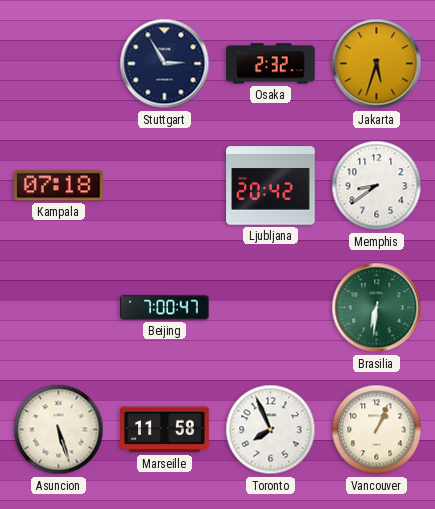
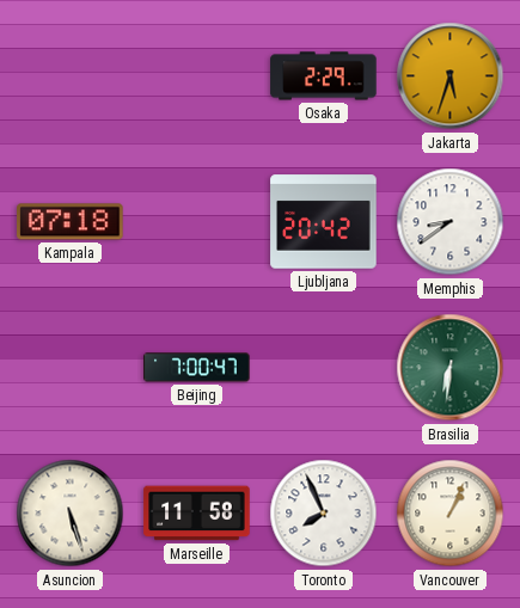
Stuttgart: 2:55 -> none (165, 64)
Osaka: 2:32 -> 2:29 (324, 76)
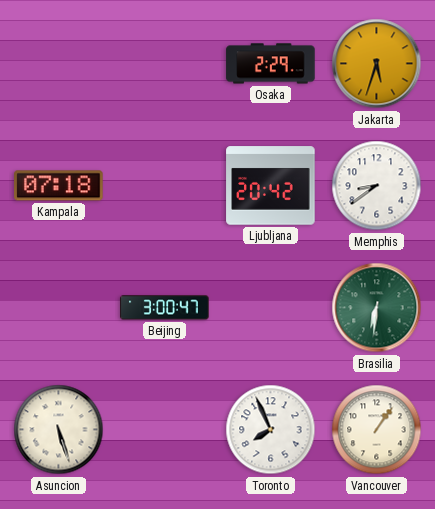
Beijing: 7:00 -> 3:00 (165, 308)
Marseille: 11:58 -> none (197, 514)
Vancouver: 1:04 -> 1:06 (377, 430)
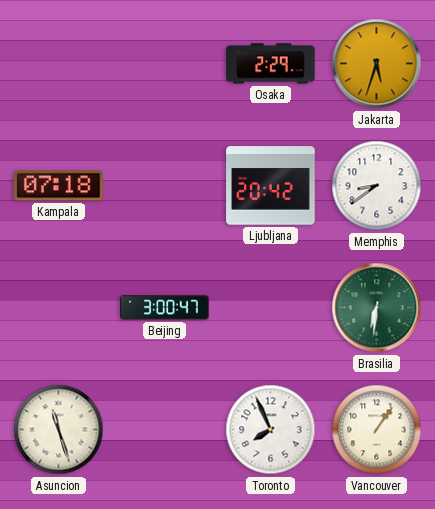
Asuncion: 5:27 -> 11:27 (59, 430)
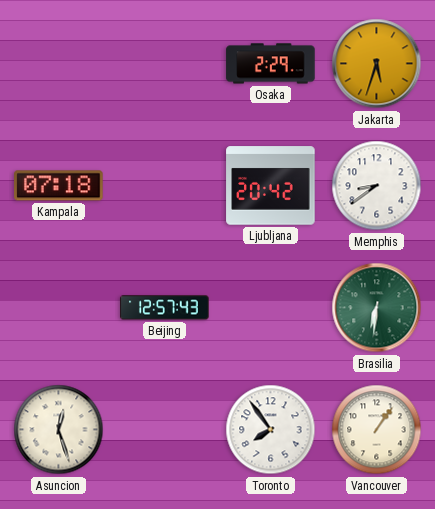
Beijing: 3:00 -> 12:57 (165, 308)
Asuncion: 11:27 -> 12:27 (59, 430)
Toronto: 7:56 -> 7:54 (271, 430)
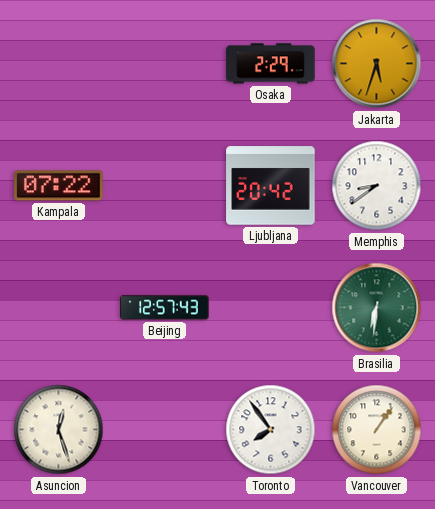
Kampala: 07:18 -> 07:22 (59, 186)
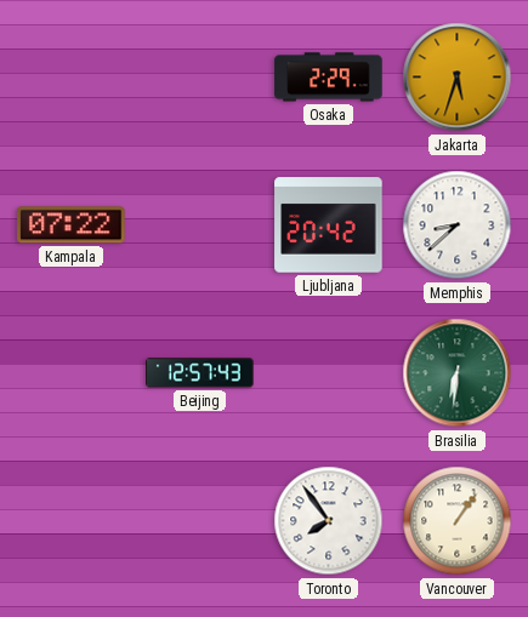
Memphis: 8:39 -> 8:38 (458, 225)
Asuncion: 12:27 -> none (59, 430)
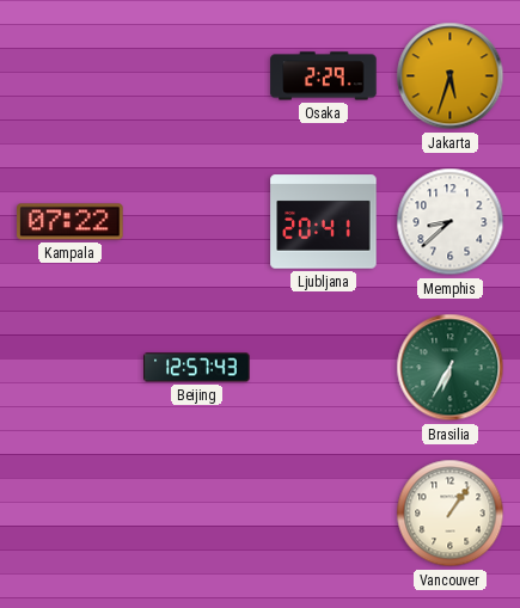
Ljubljana: 20:42 -> 20:41 (324, 222)
Brasilia: 6:31 -> 6:35 (451, 368)
Toronto: 7:54 -> none (329, 521)
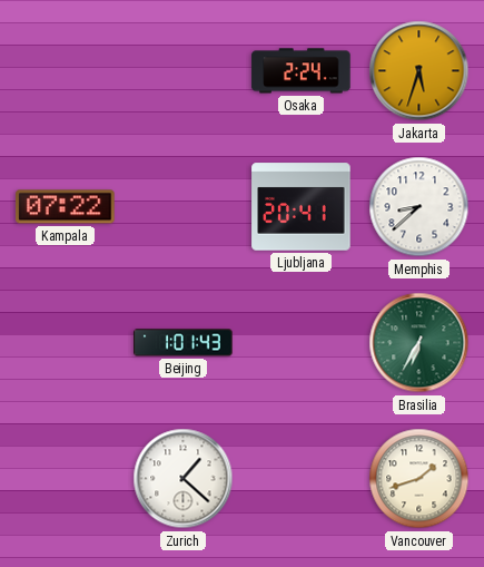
Osaka: 2:29 -> 2:24 (302, 71)
Beijing: 12:57 -> 1:01 (184, 343)
Zurich: none -> 1:22 (184, 479)
Vancouver: 1:06 -> 1:42 (419, 479)
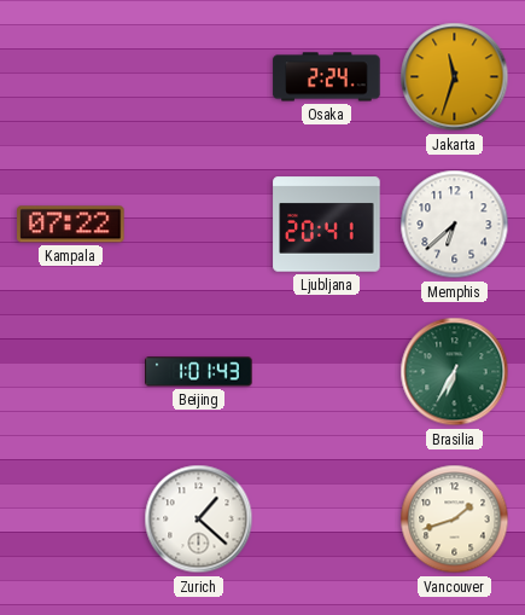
Jakarta: 5:33 -> 11:33 (455, 77)
Memphis: 8:38 -> 6:38 (455, 225)
